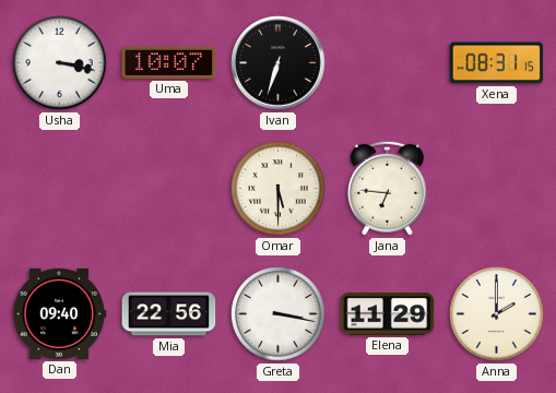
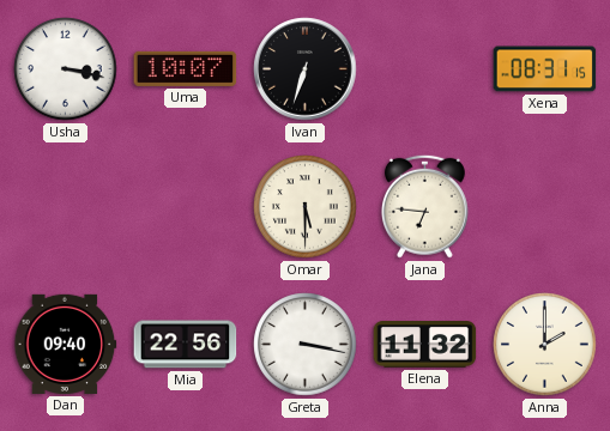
Elena: 11:29 -> 11:32 (425, 345)
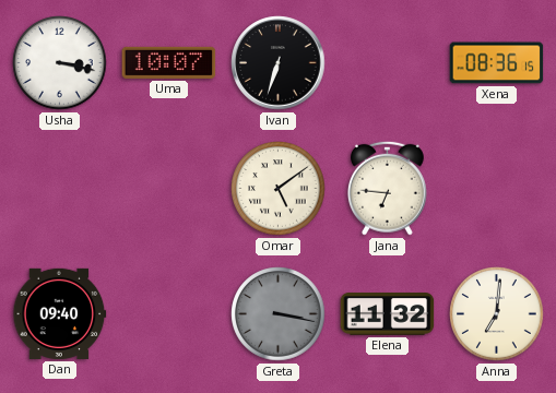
Xena: 08:31 -> 08:36 (497, 63)
Omar: 5:30 -> 5:09 (279, 189)
Mia: 22:56 -> none (186, 345)
Greta dial: white -> grey (279, 314)
Anna: 2:00 -> 7:01 (497, 314)
